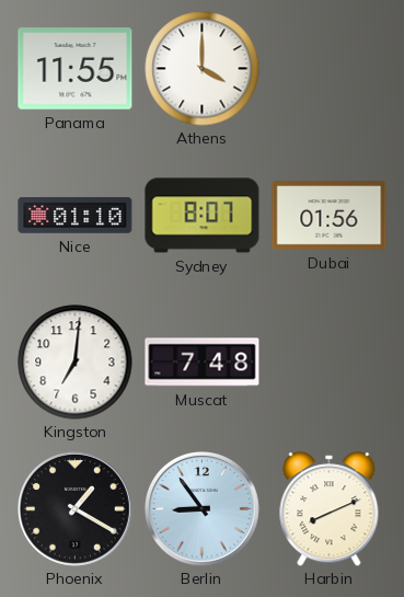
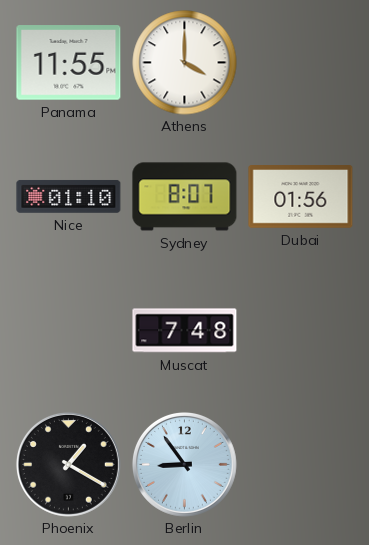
Kingston: 7:01 -> none (76, 363)
Harbin: 8:11 -> none (330, 509)
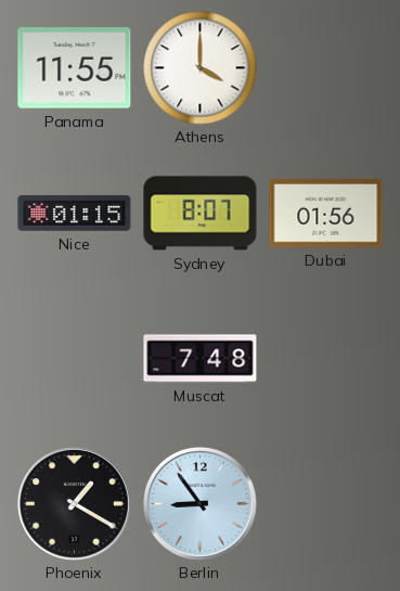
Nice: 01:10 -> 01:15 (75, 213)
